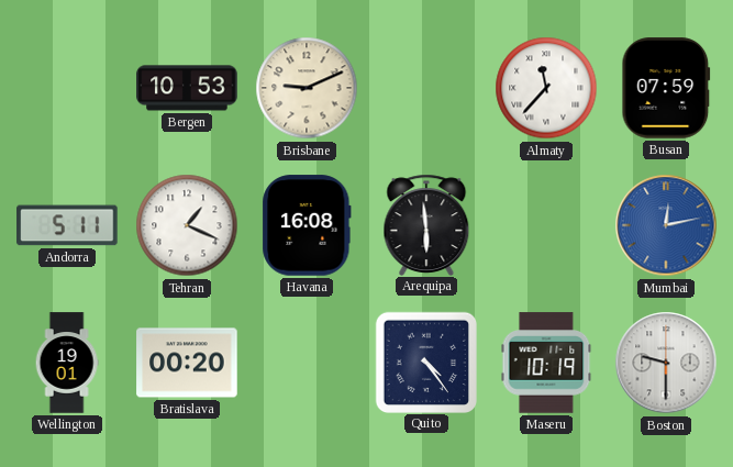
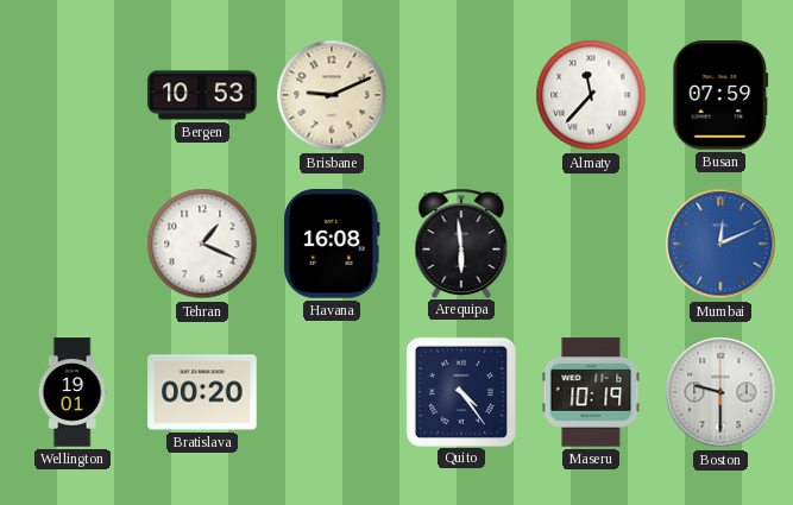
Andorra: 5:11 -> none (67, 225)
Mumbai: 12:13 -> 12:11 (720, 244)
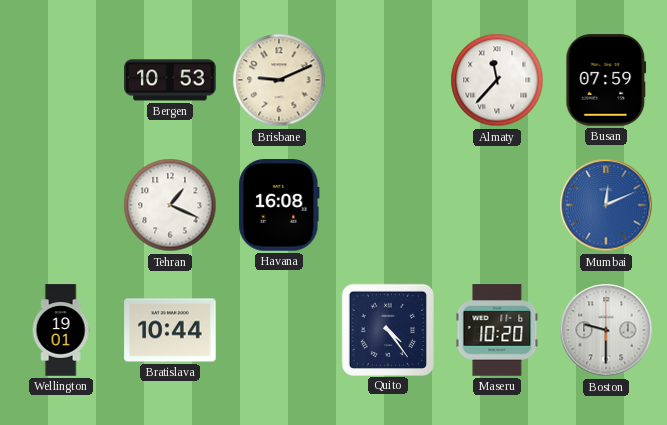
Arequipa: 5:59 -> none (461, 242)
Bratislava: 00:20 -> 10:44 (170, 330)
Maseru: 10:19 -> 10:20 (497, 330)
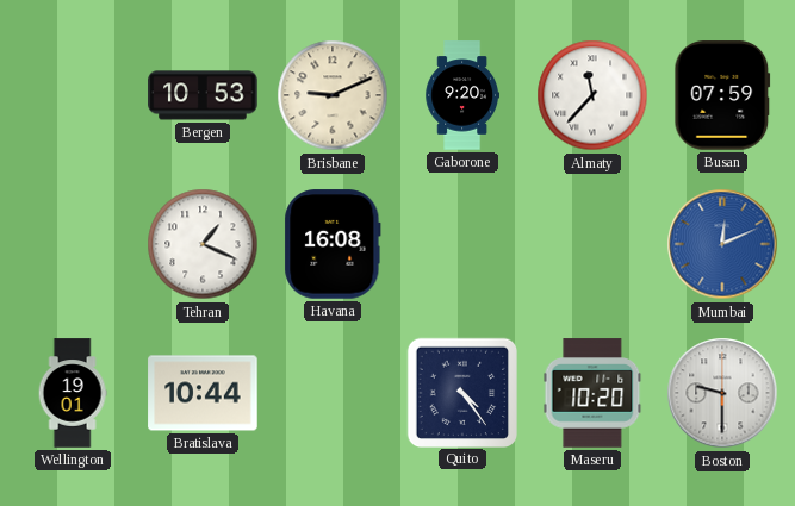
Gaborone: none -> 9:20 (461, 95)
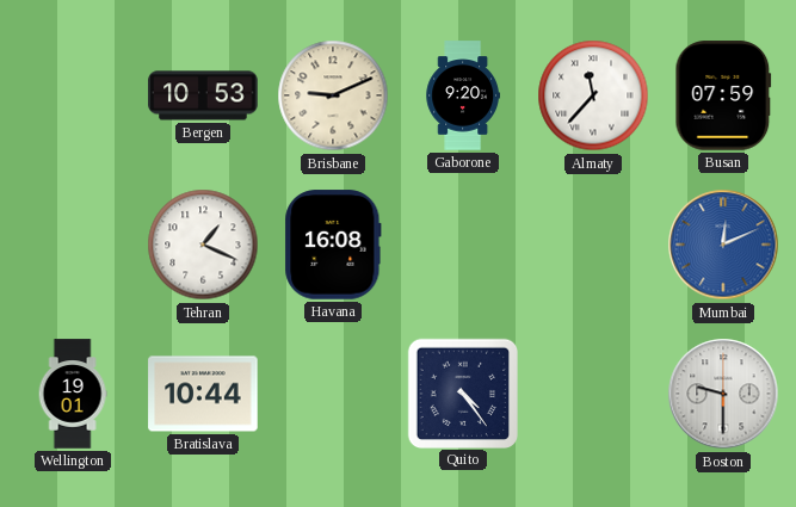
Maseru: 10:20 -> none (592, 393)
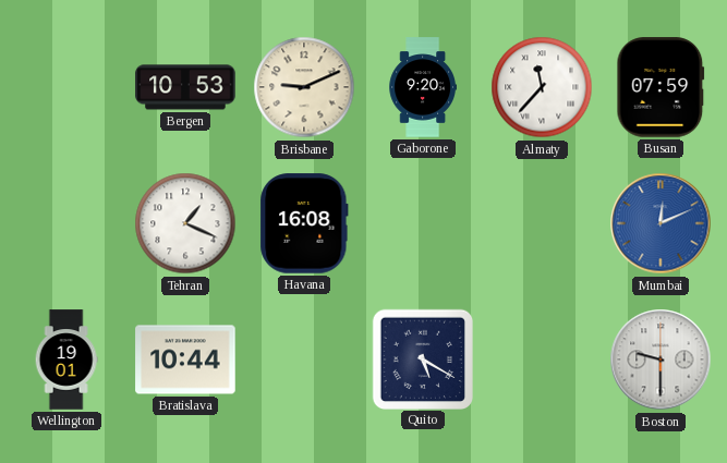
Quito: 4:24 -> 5:20 (422, 358)
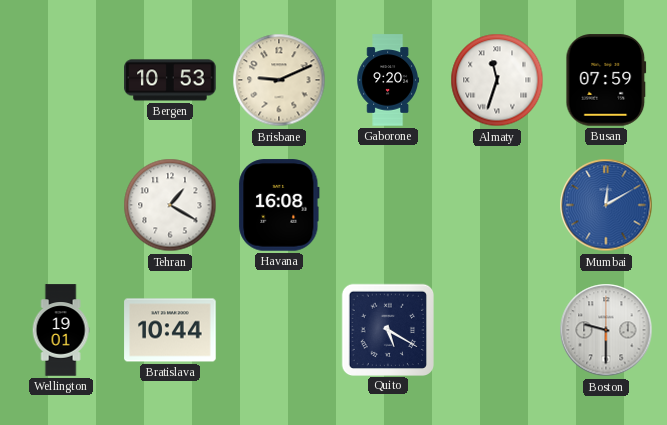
Almaty: 11:37 -> 11:33 (497, 80)
Tehran: 1:19 -> 1:20 (170, 205)
Mumbai: 12:11 -> 12:10 (606, 205)
